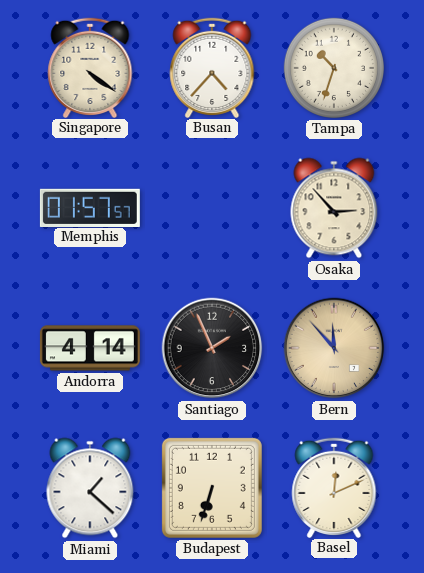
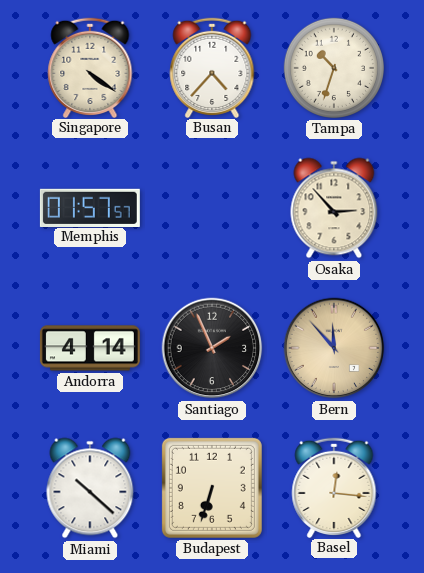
Miami: 1:22 -> 10:22 (90, 488)
Basel: 12:11 -> 12:16 (334, 487)
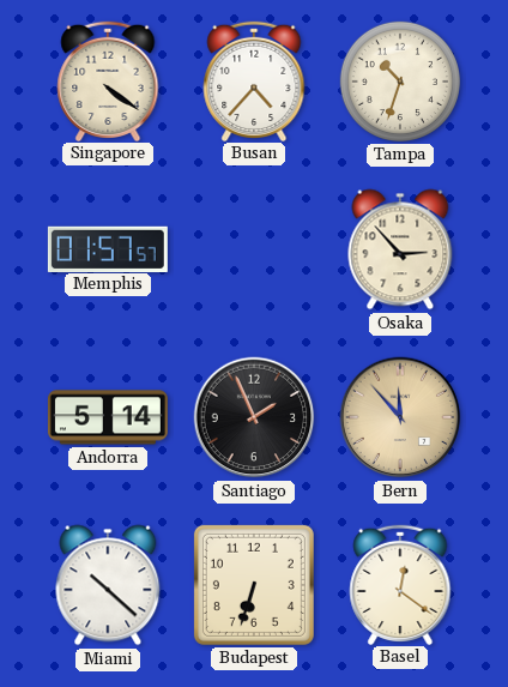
Andorra: 4:14 -> 5:14 (108, 417)
Basel: 12:16 -> 12:21 (400, 584)
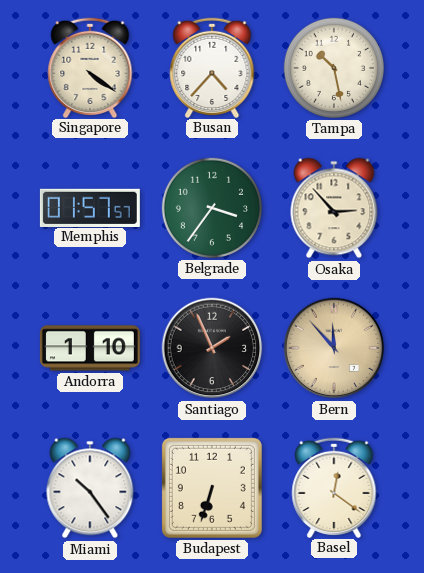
Tampa: 10:33 -> 10:28 (334, 68)
Belgrade: none -> 3:36 (212, 208)
Andorra: 5:14 -> 1:10 (90, 348)
Miami: 10:22 -> 10:24 (90, 488)
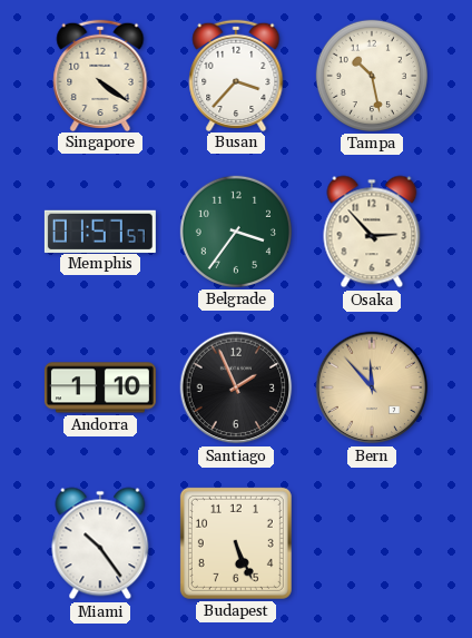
Busan: 4:37 -> 3:37 (236, 75)
Budapest: 6:33 -> 5:26 (236, 543)
Basel: 12:21 -> none (334, 487)
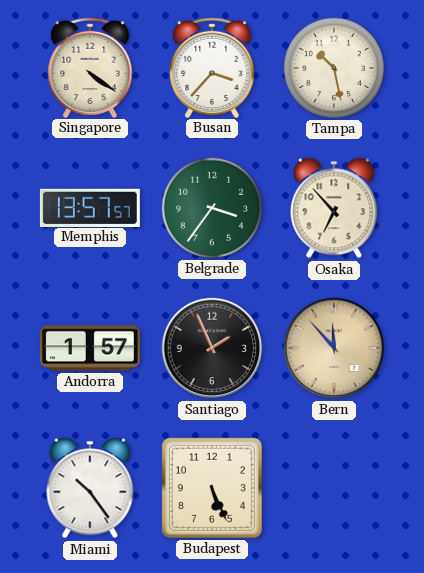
Memphis: 01:57 -> 13:57 (90, 207)
Osaka: 2:53 -> 6:53 (334, 208)
Andorra: 1:10 -> 1:57 (90, 348)
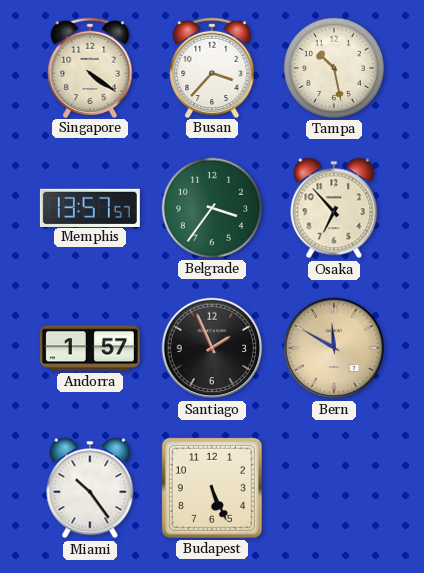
Bern: 11:53 -> 11:50 (334, 348)
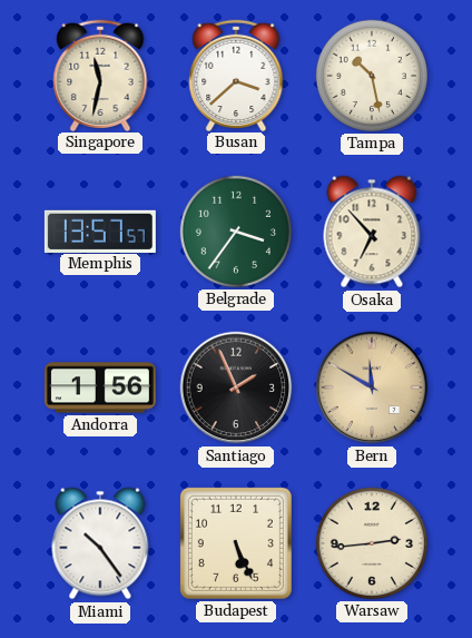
Singapore: 4:21 -> 11:32 (100, 75)
Busan: 3:37 -> 3:38 (236, 75)
Andorra: 1:57 -> 1:56 (100, 387)
Warsaw: none -> 2:44 (372, 543)
